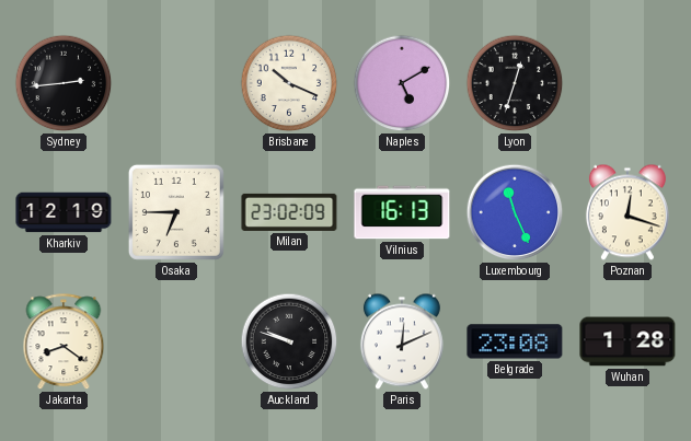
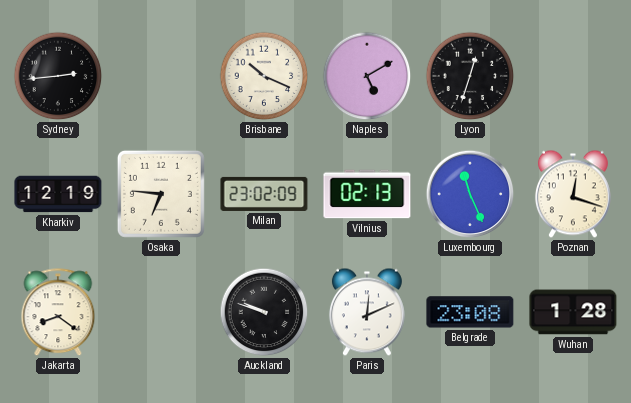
Osaka: 6:45 -> 6:46 (161, 194)
Vilnius: 16:13 -> 02:13 (367, 194)
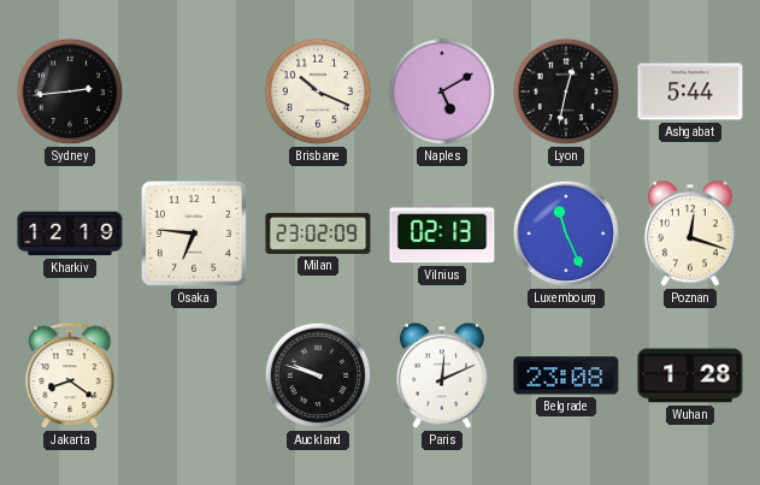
Lyon: 12:33 -> 12:32 (566, 91)
Ashgabat: none -> 5:44 (690, 91)
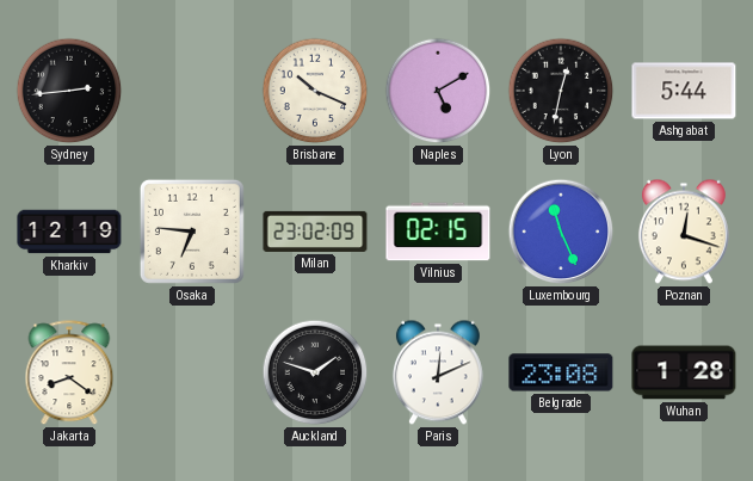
Vilnius: 02:13 -> 02:15 (438, 232)
Auckland: 9:48 -> 1:48 (315, 372)
